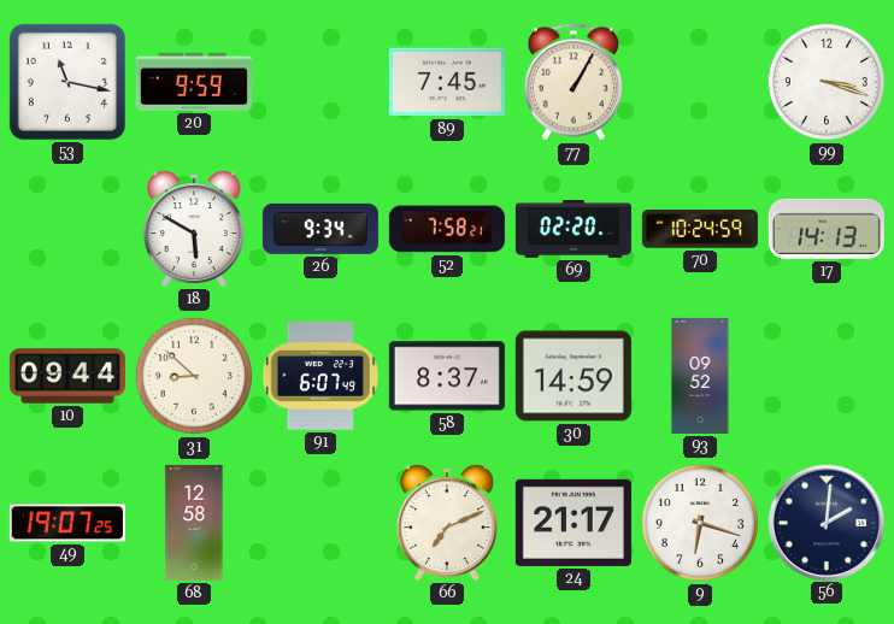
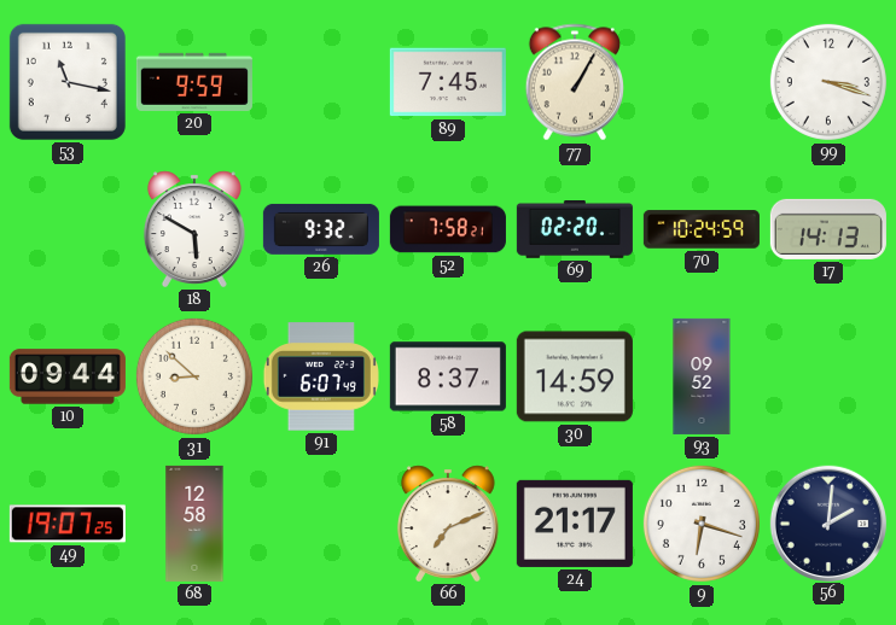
26: 9:34 -> 9:32 (321, 229)
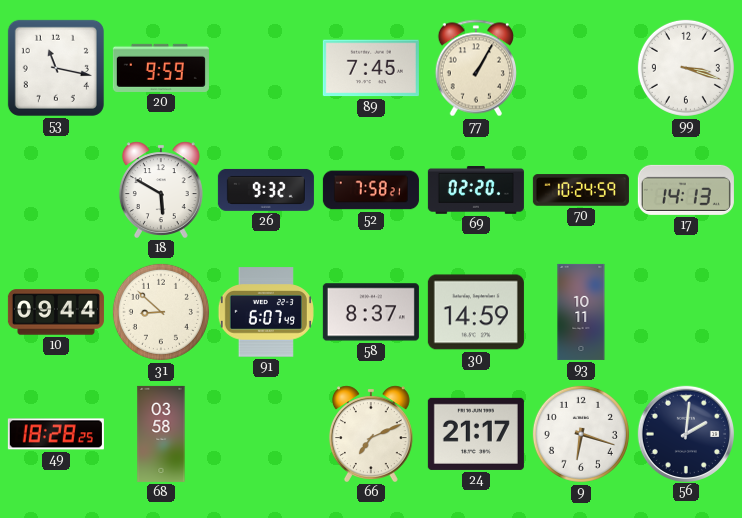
93: 09:52 -> 10:11 (581, 312)
49: 19:07 -> 18:28 (56, 434)
68: 12:58 -> 03:58 (161, 434)
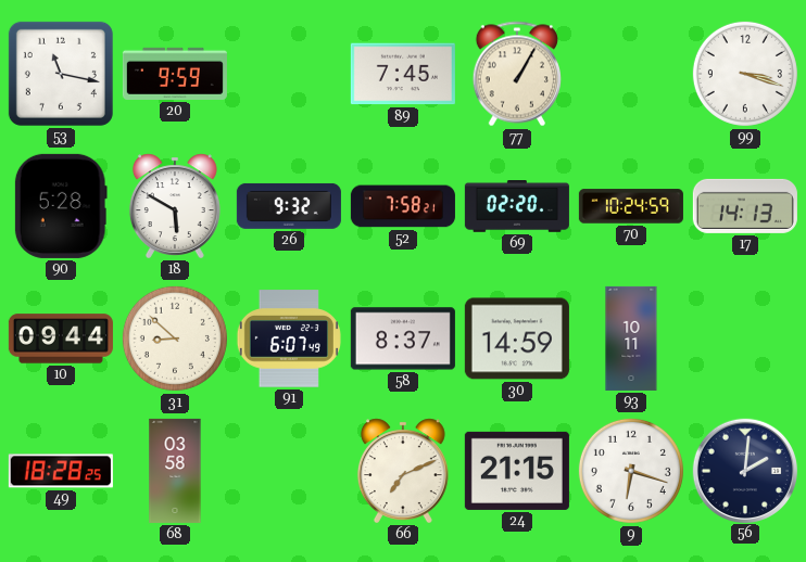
90: none -> 5:28 (61, 206)
24: 21:17 -> 21:15 (517, 471)
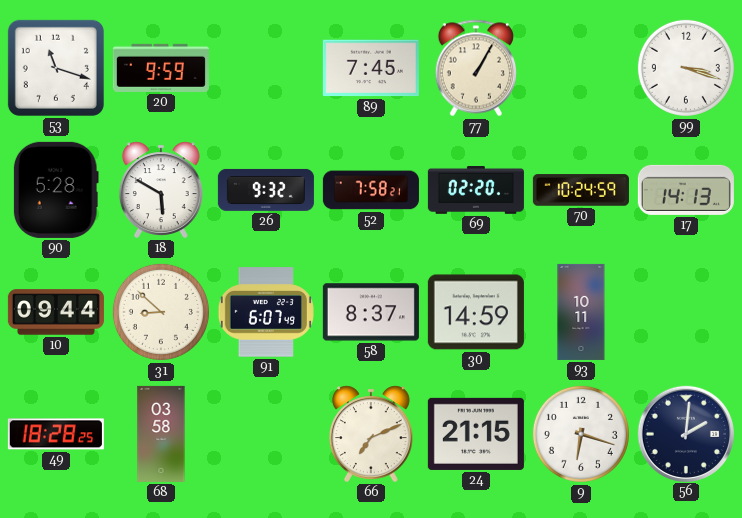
53: 11:17 -> 11:18 (56, 68)
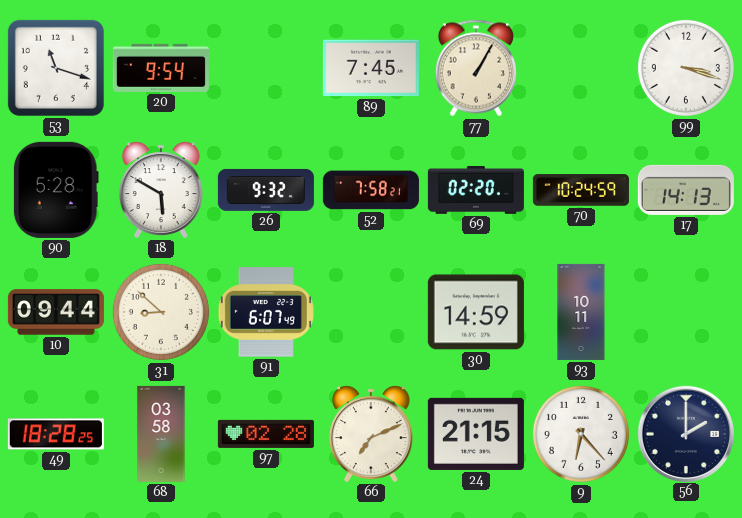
20: 9:59 -> 9:54 (161, 68)
58: 8:37 -> none (371, 312)
97: none -> 02:28 (266, 434)
9: 6:18 -> 6:23 (581, 434)
56: 2:01 -> 2:00 (685, 433)
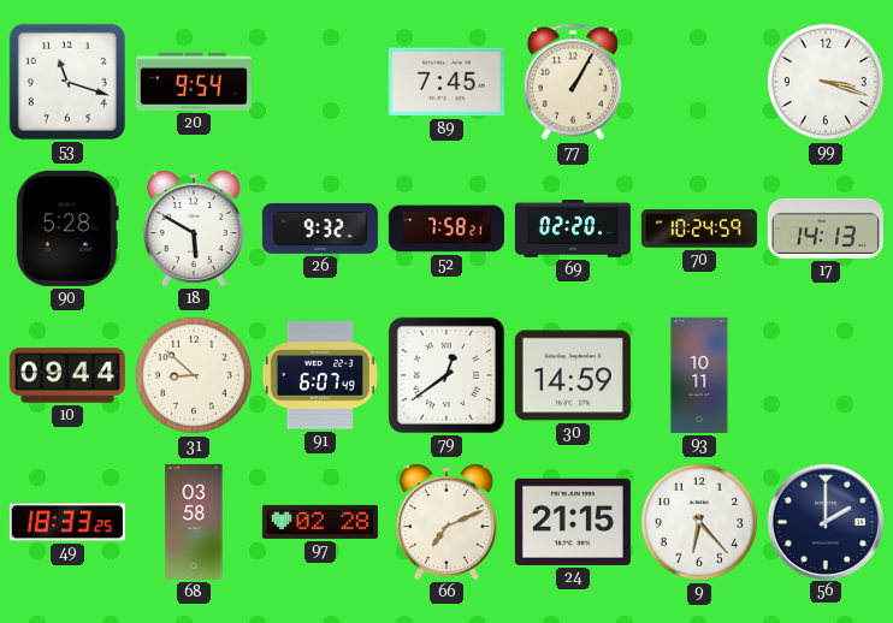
79: none -> 12:39 (446, 375)
49: 18:28 -> 18:33 (67, 522)
